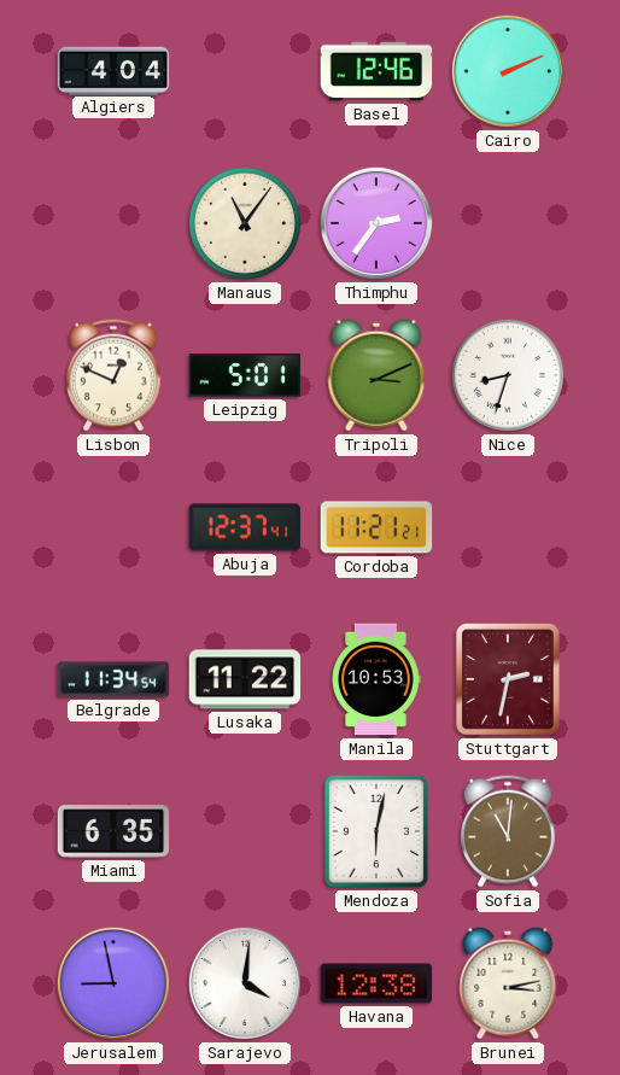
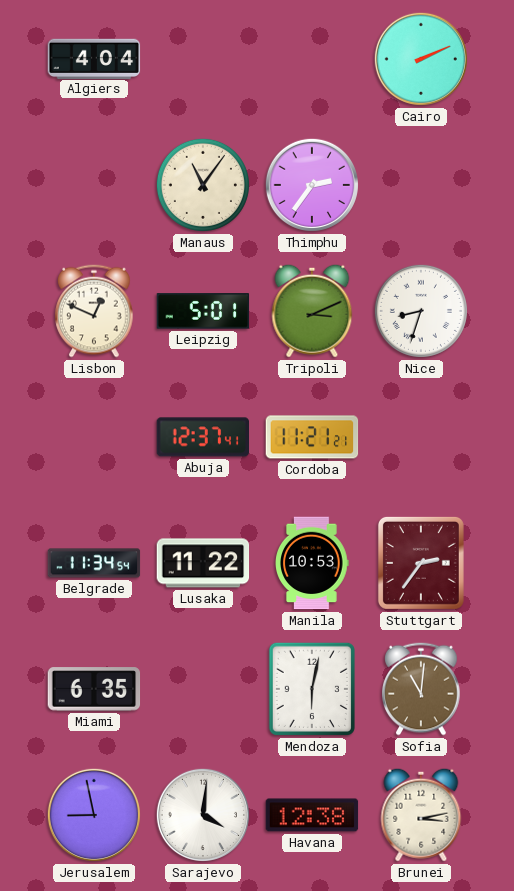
Basel: 12:46 -> none (376, 71)
Stuttgart: 2:32 -> 2:36 (421, 563)
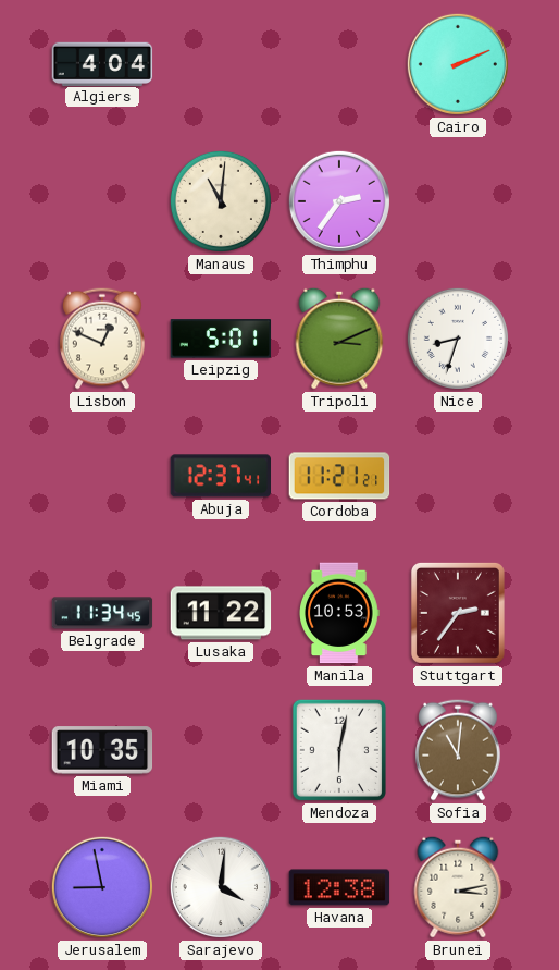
Manaus: 11:06 -> 11:01 (221, 201)
Belgrade: 11:34:54 -> 11:34:45 (102, 613)
Miami: 6:35 -> 10:35 (102, 750)
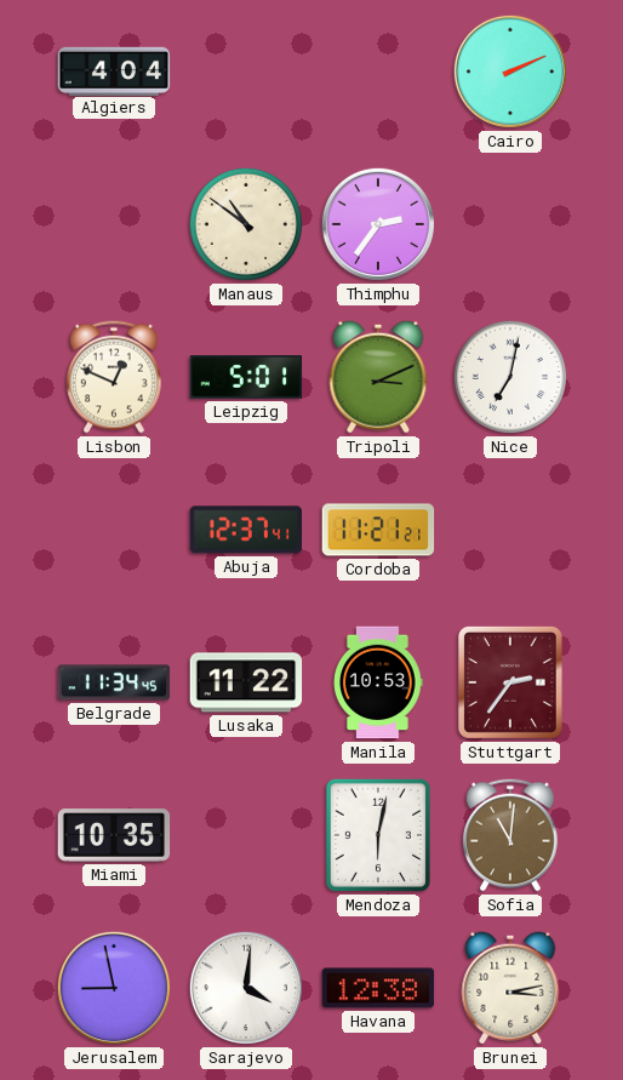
Manaus: 11:01 -> 10:51 (246, 224)
Nice: 8:33 -> 7:02 (510, 377)
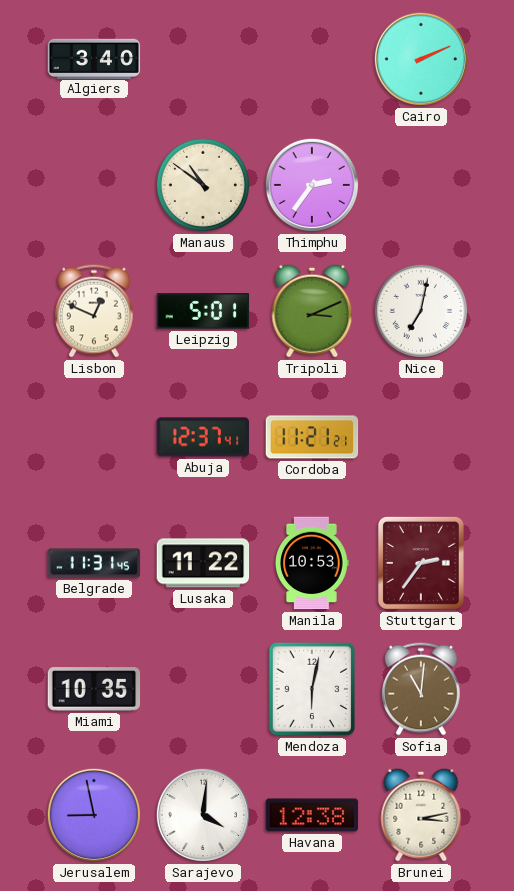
Algiers: 4:04 -> 3:40 (94, 58)
Belgrade: 11:34 -> 11:31 (94, 563)
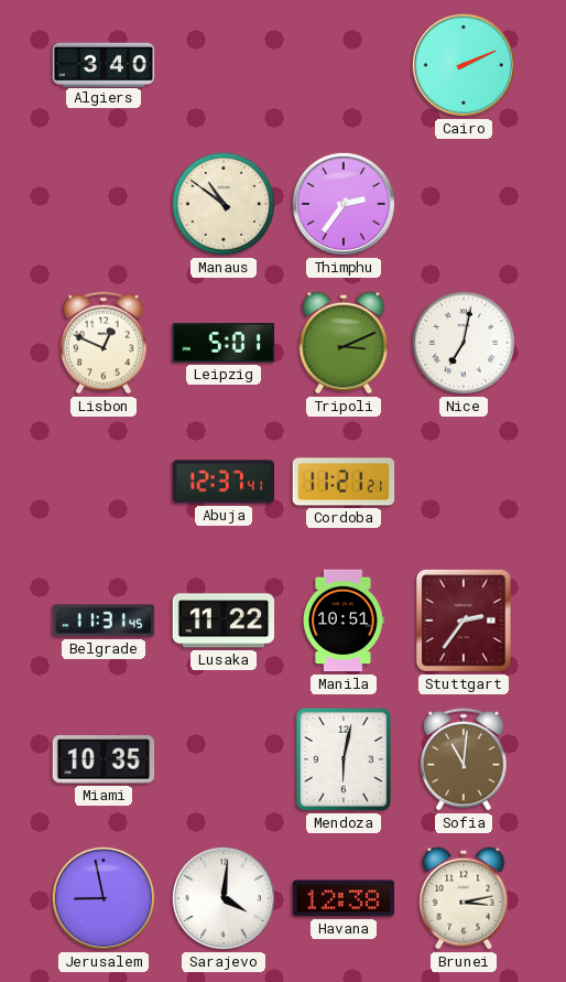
Manila: 10:53 -> 10:51 (345, 621)
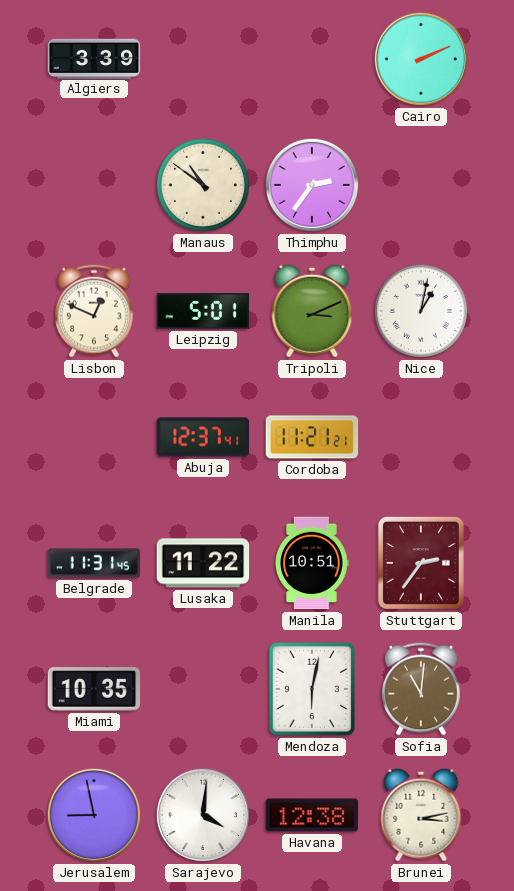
Algiers: 3:40 -> 3:39 (94, 58)
Nice: 7:02 -> 1:02 (421, 311)
